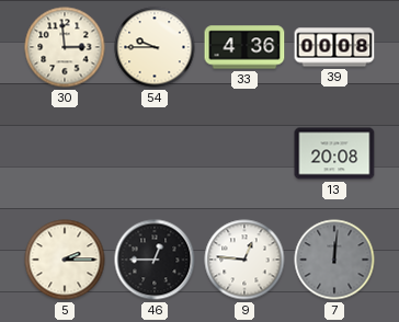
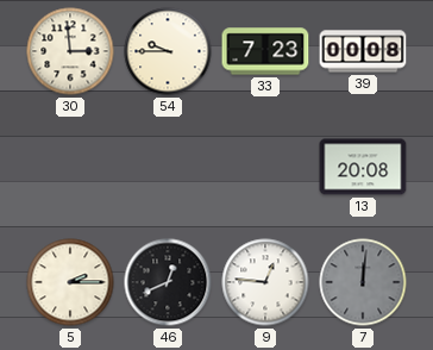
33: 4:36 -> 7:23 (265, 51)
46: 12:45 -> 12:41 (168, 282)
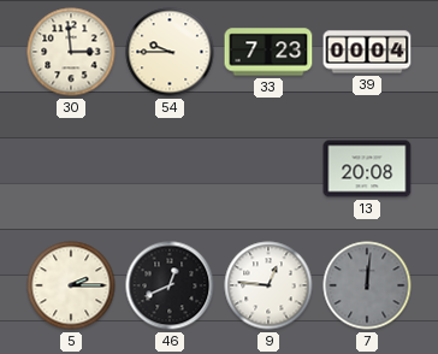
39: 00:08 -> 00:04 (367, 52)
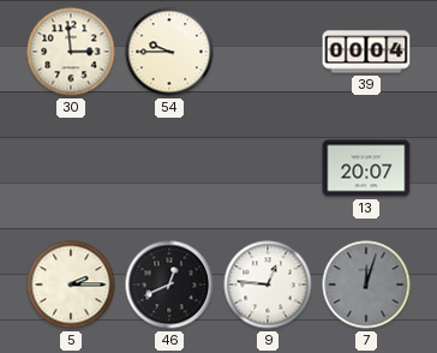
33: 7:23 -> none (268, 52)
13: 20:08 -> 20:07 (366, 168)
7: 12:01 -> 12:03 (366, 285)
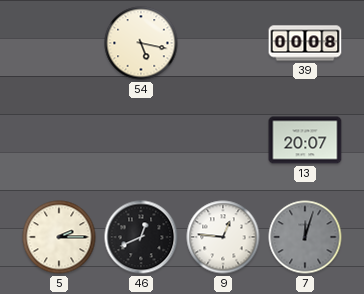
30: 2:59 -> none (71, 52)
54: 9:45 -> 5:17 (141, 43)
39: 00:04 -> 00:08 (305, 43)
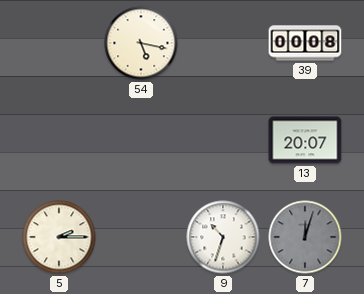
46: 12:41 -> none (141, 237)
9: 12:46 -> 10:33 (223, 237)
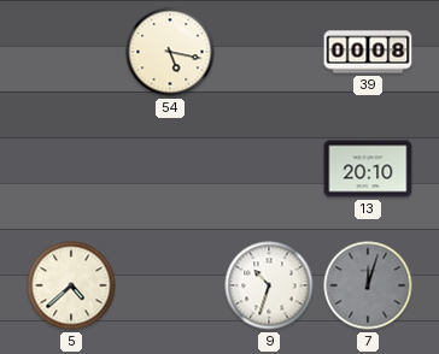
13: 20:07 -> 20:10 (368, 169)
5: 2:15 -> 4:38 (71, 285)
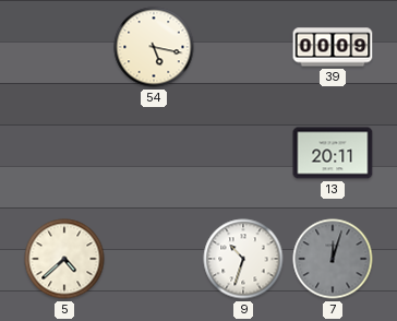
39: 00:08 -> 00:09 (333, 47)
13: 20:10 -> 20:11 (333, 153)
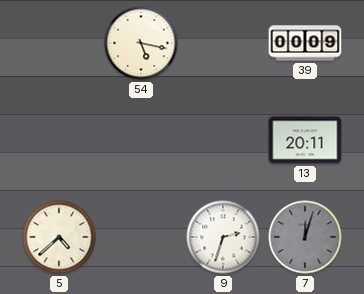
9: 10:33 -> 2:33 (223, 237)
